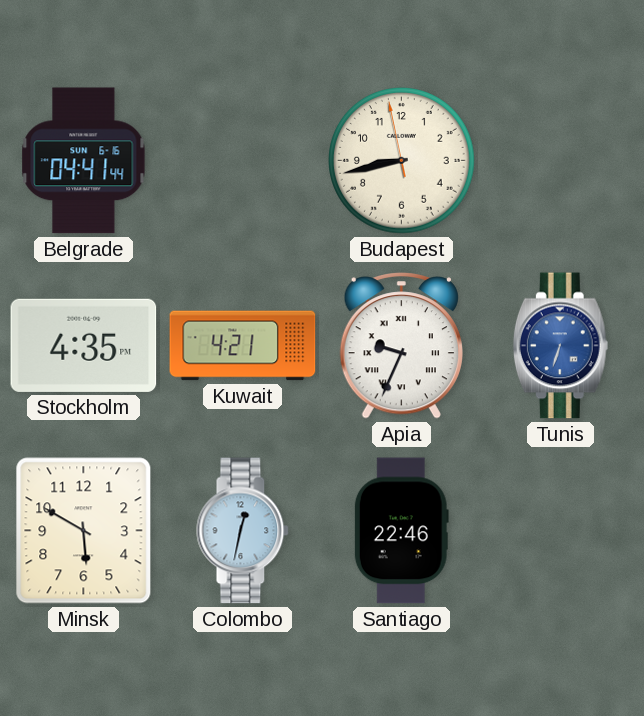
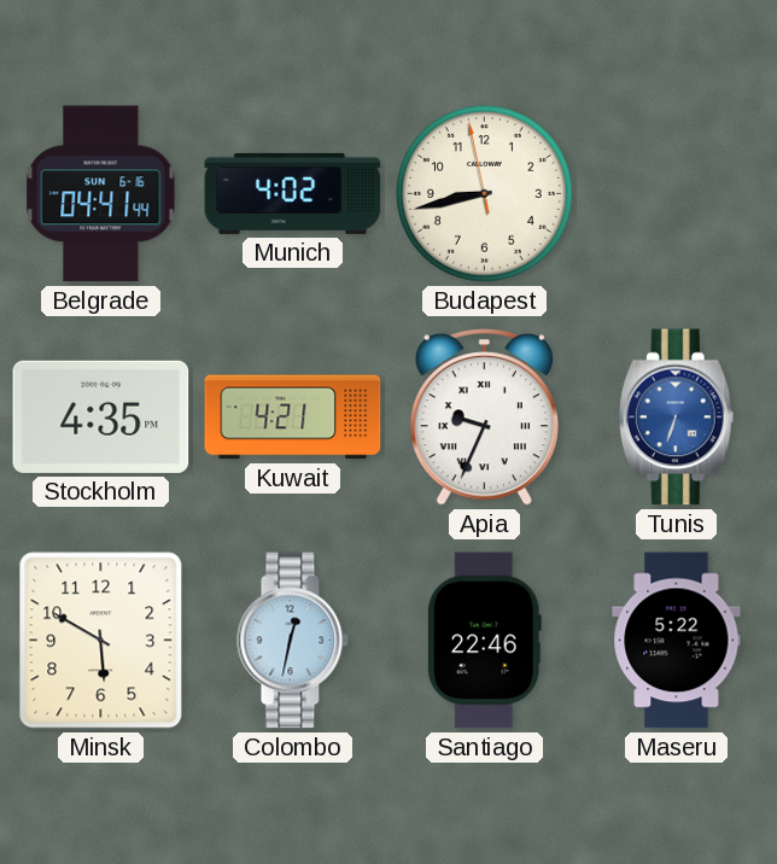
Munich: none -> 4:02 (293, 193)
Maseru: none -> 5:22 (677, 641)
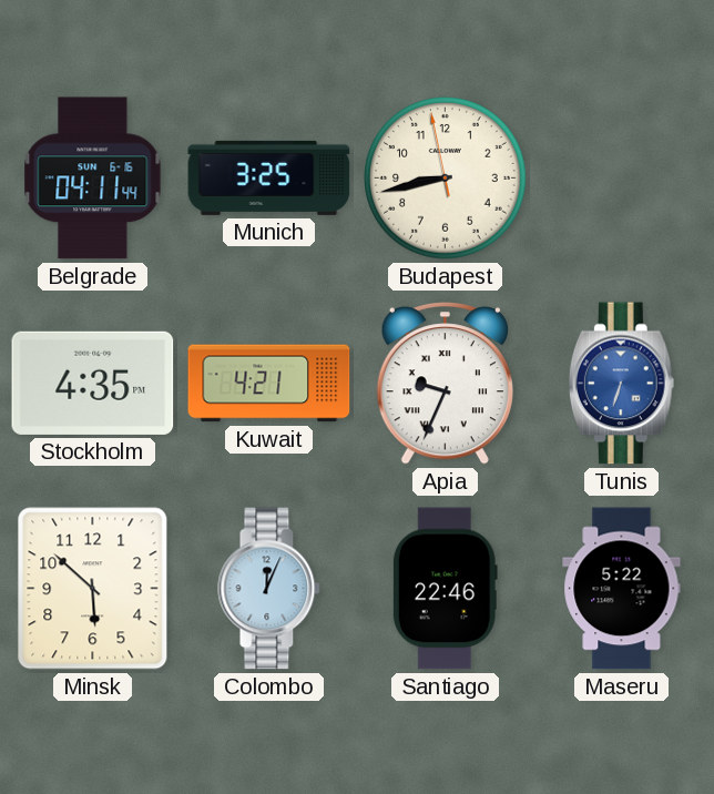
Belgrade: 04:41 -> 04:11 (93, 179)
Munich: 4:02 -> 3:25 (269, 177)
Minsk: 5:50 -> 5:52 (93, 589)
Colombo: 12:32 -> 12:04 (269, 589)
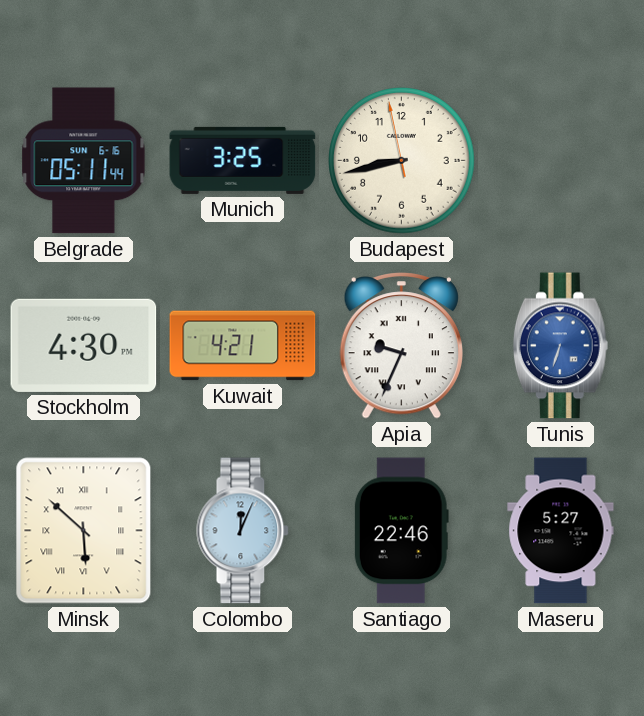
Belgrade: 04:11 -> 05:11 (84, 161)
Stockholm: 4:35 -> 4:30 (84, 345)
Minsk numerals: Arabic -> Roman (84, 531)
Maseru: 5:22 -> 5:27 (561, 531)
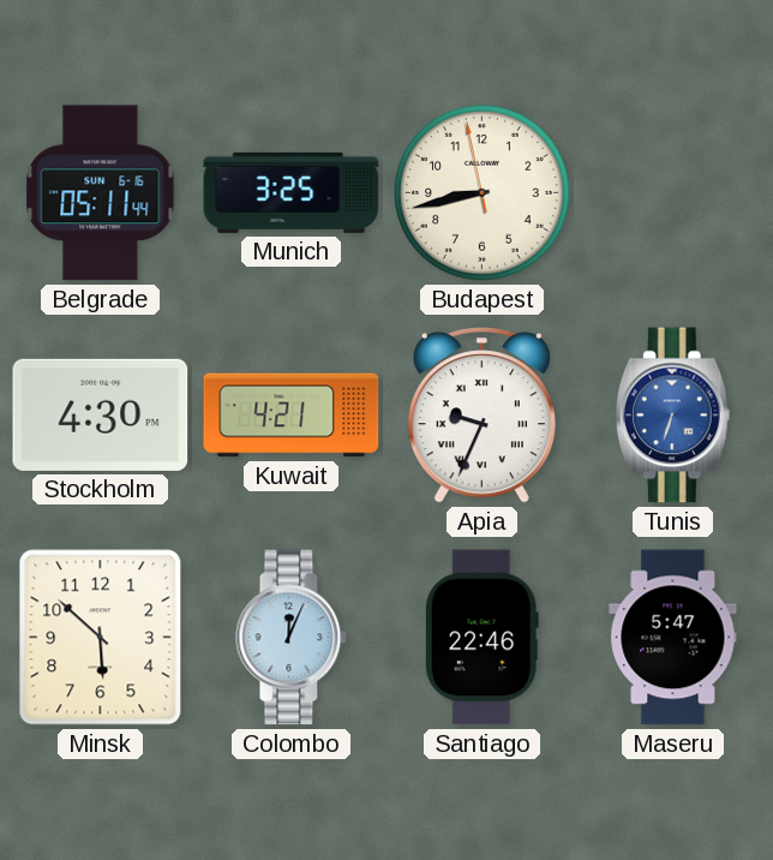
Minsk numerals: Roman -> Arabic (101, 638)
Maseru: 5:27 -> 5:47 (673, 638)
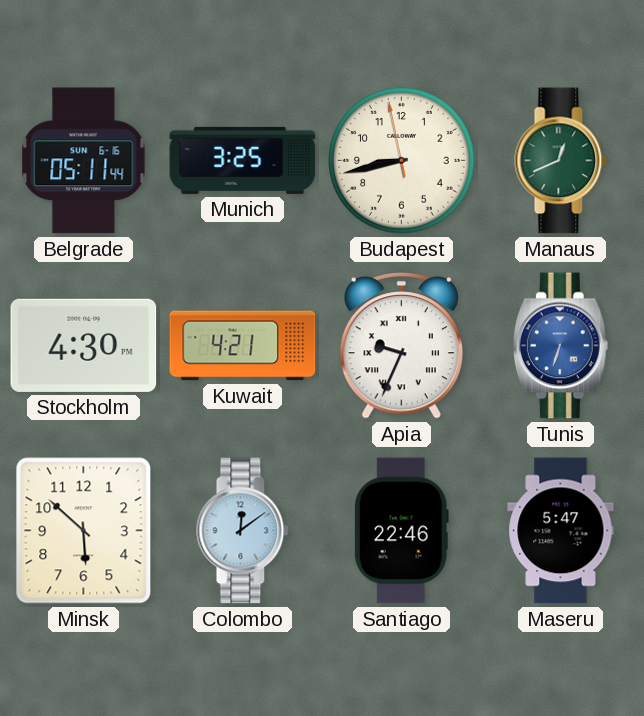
Manaus: none -> 12:41 (561, 161)
Colombo: 12:04 -> 12:09 (243, 531)
